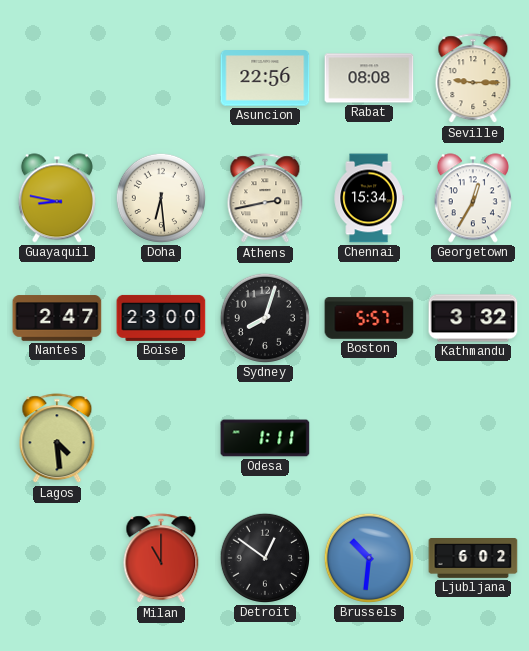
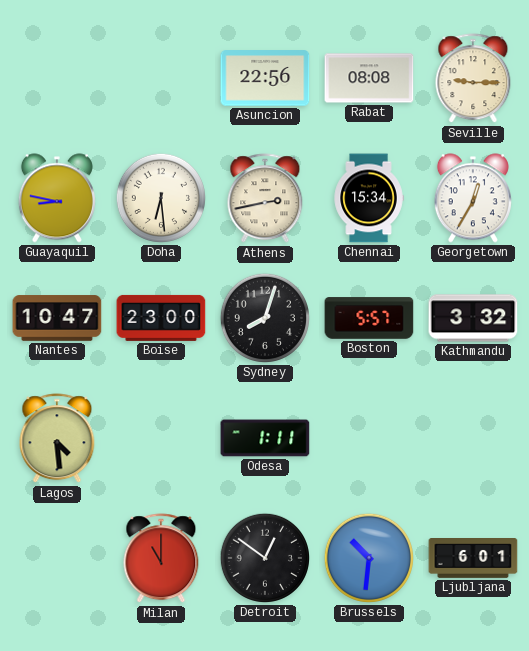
Nantes: 2:47 -> 10:47 (57, 318)
Ljubljana: 6:02 -> 6:01 (473, 559)
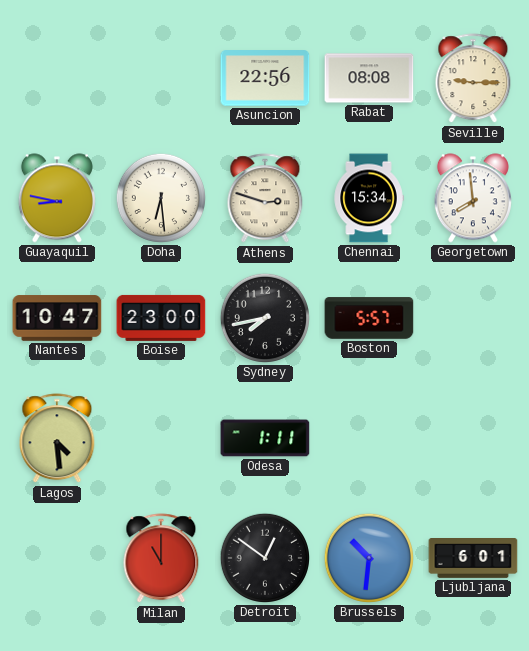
Athens: 2:43 -> 2:48 (265, 199)
Georgetown: 12:35 -> 7:59 (473, 198)
Sydney: 8:03 -> 7:43 (265, 318)
Kathmandu: 3:32 -> none (473, 318)
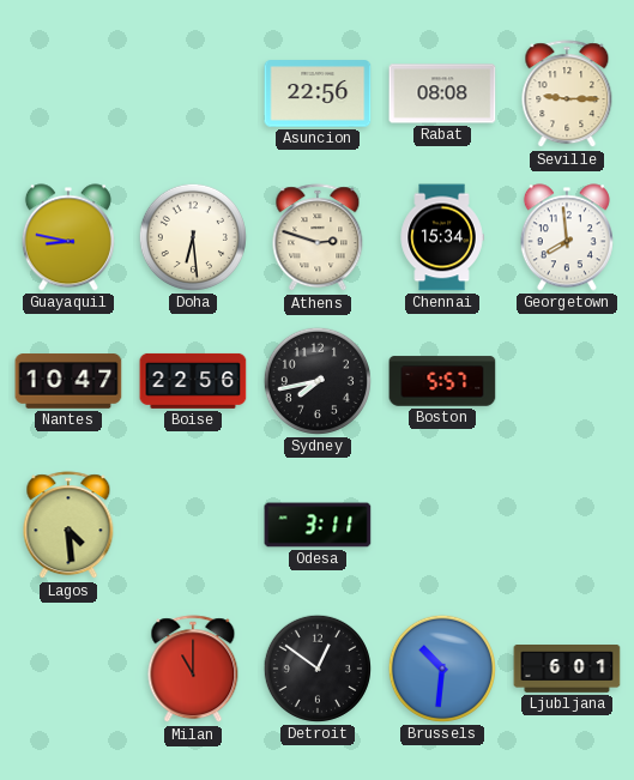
Boise: 23:00 -> 22:56 (193, 381)
Odesa: 1:11 -> 3:11 (318, 525)
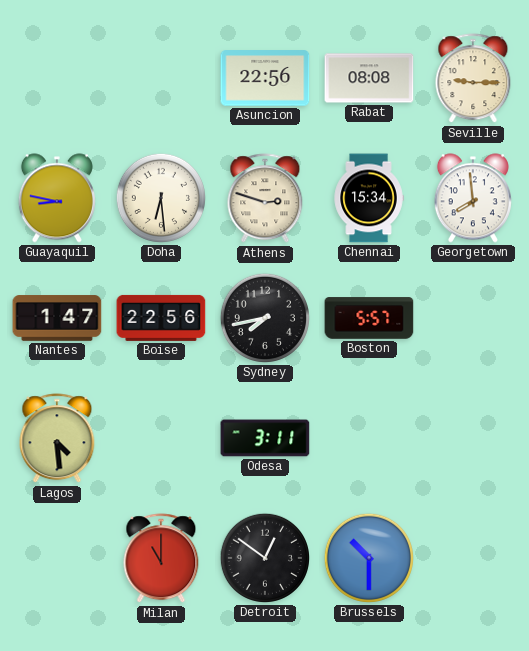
Nantes: 10:47 -> 1:47 (57, 318)
Brussels: 10:31 -> 10:30 (369, 558)
Ljubljana: 6:01 -> none (567, 670)
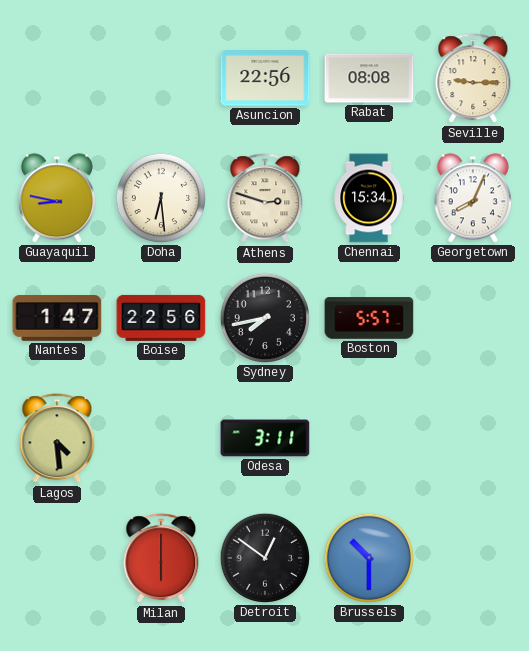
Georgetown: 7:59 -> 8:04 (473, 198)
Milan: 11:00 -> 6:00 (161, 559)
